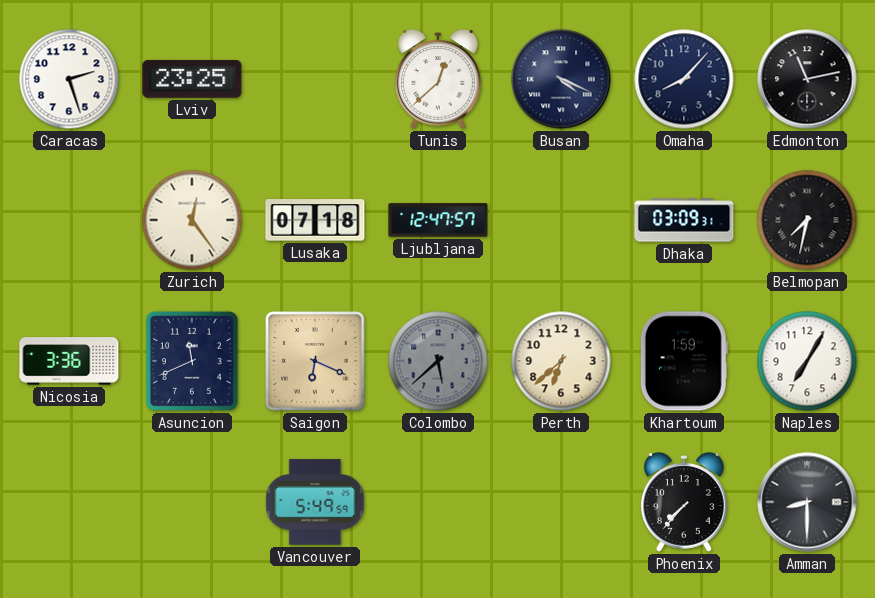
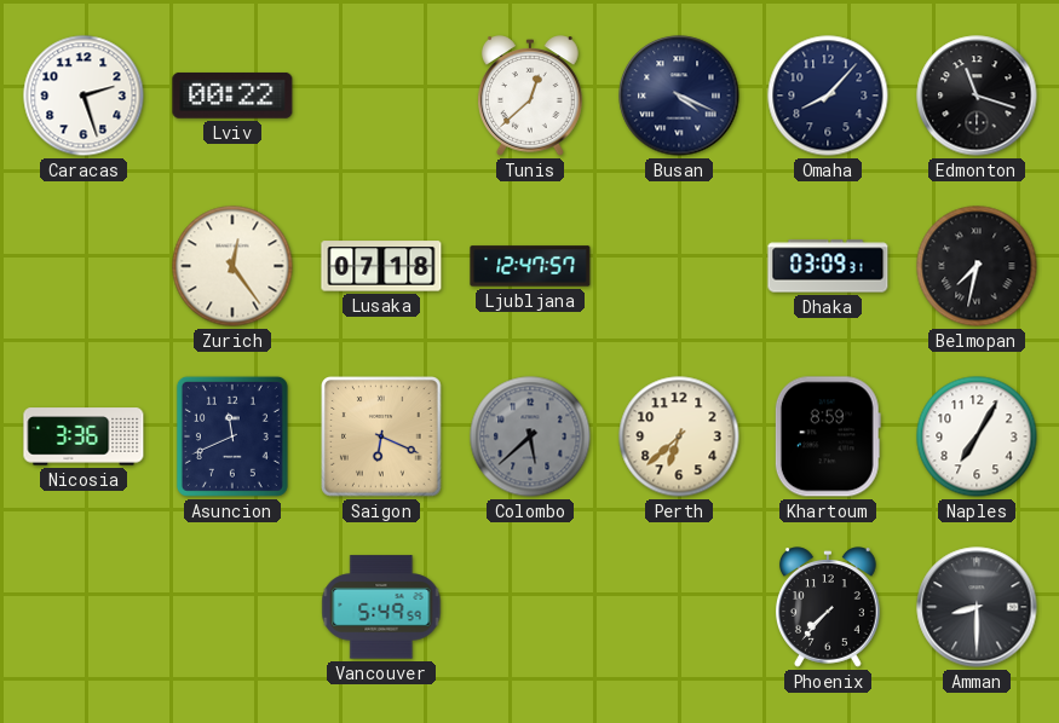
Lviv: 23:25 -> 00:22 (232, 96)
Edmonton: 11:13 -> 11:18 (977, 96)
Khartoum: 1:59 -> 8:59 (828, 436)
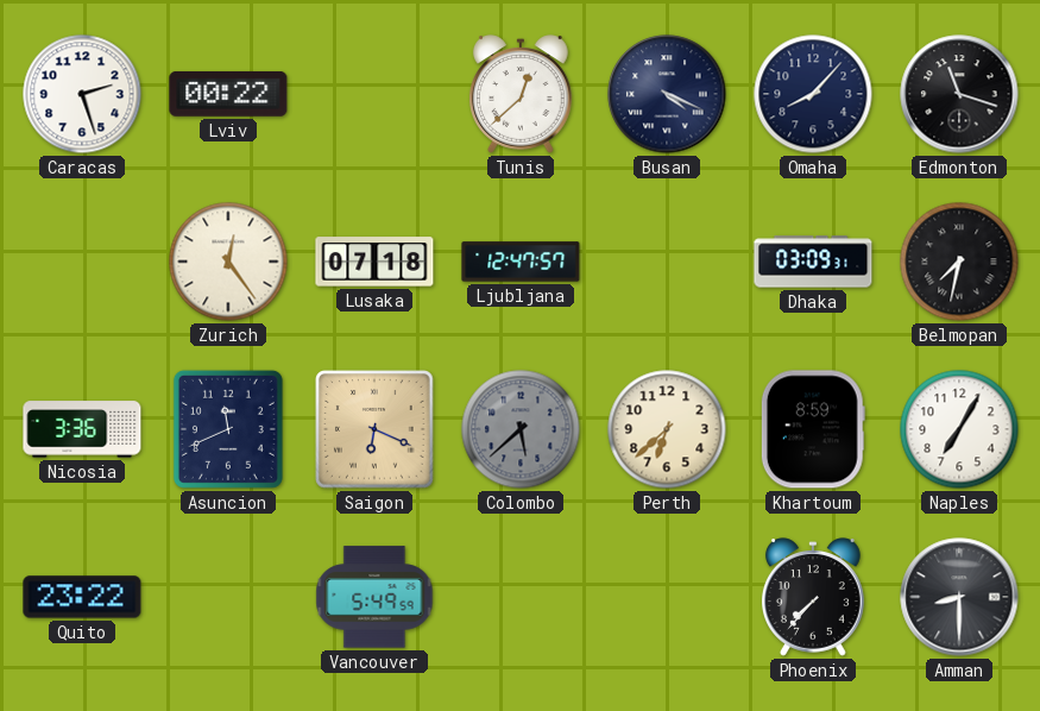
Quito: none -> 23:22 (82, 597)
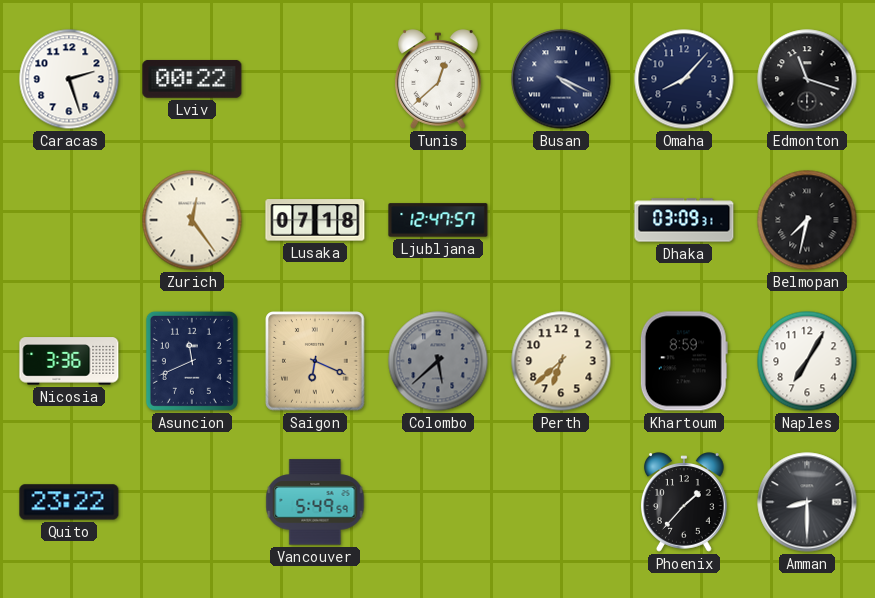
Phoenix: 7:37 -> 1:37 (684, 502)
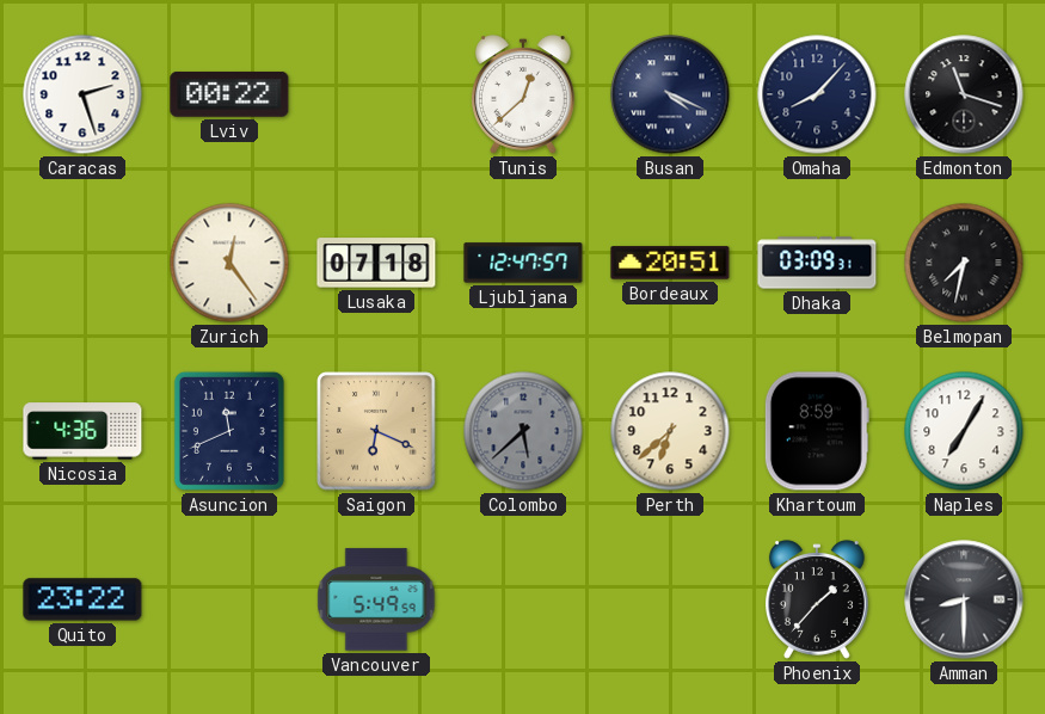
Bordeaux: none -> 20:51 (670, 263)
Nicosia: 3:36 -> 4:36 (82, 431)
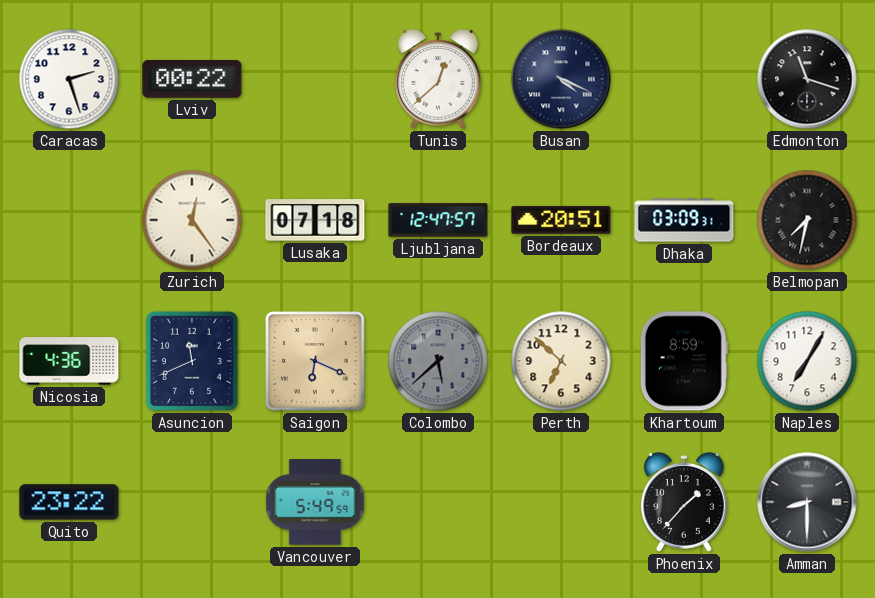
Omaha: 8:07 -> none (817, 94)
Perth: 6:38 -> 6:52 (561, 361)
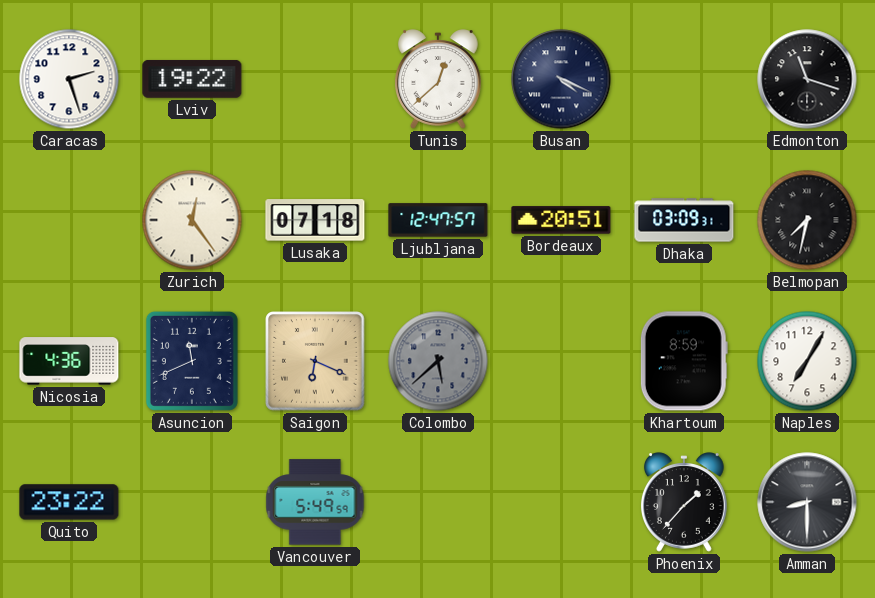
Lviv: 00:22 -> 19:22 (192, 79)
Perth: 6:52 -> none (561, 361)
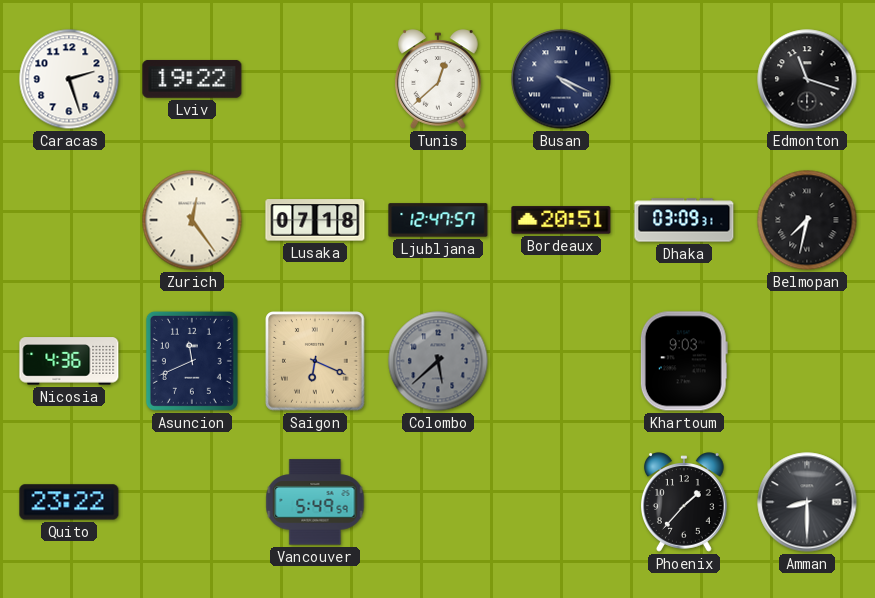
Khartoum: 8:59 -> 9:03 (684, 361)
Naples: 7:05 -> none (807, 361)
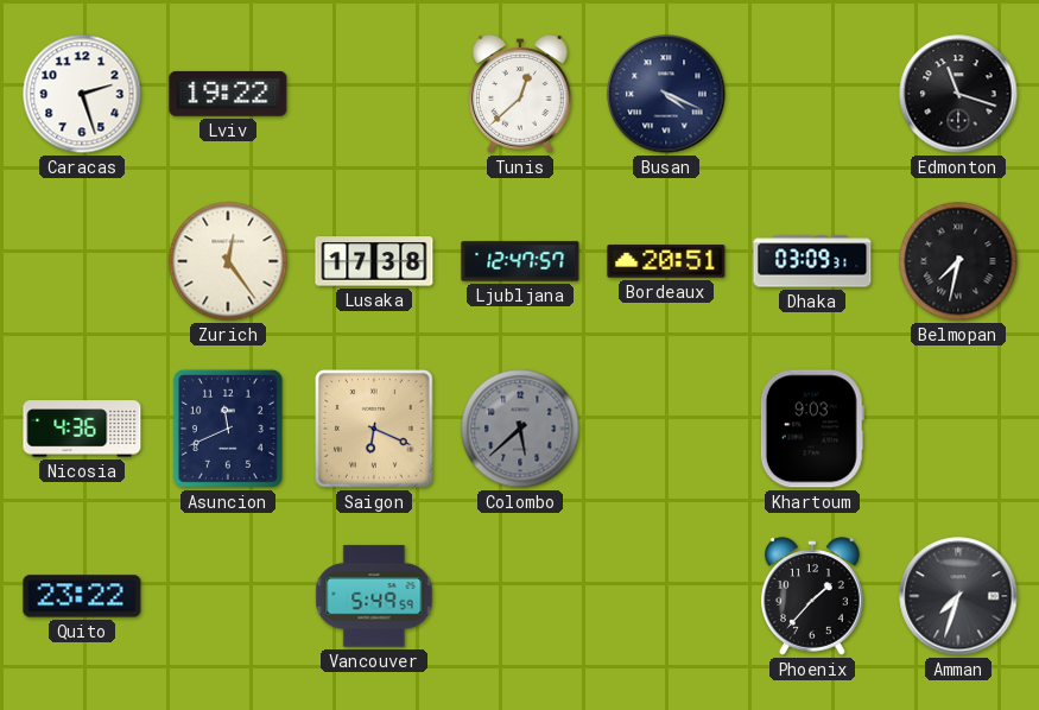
Lusaka: 07:18 -> 17:38 (374, 261)
Amman: 8:30 -> 7:33 (958, 596)
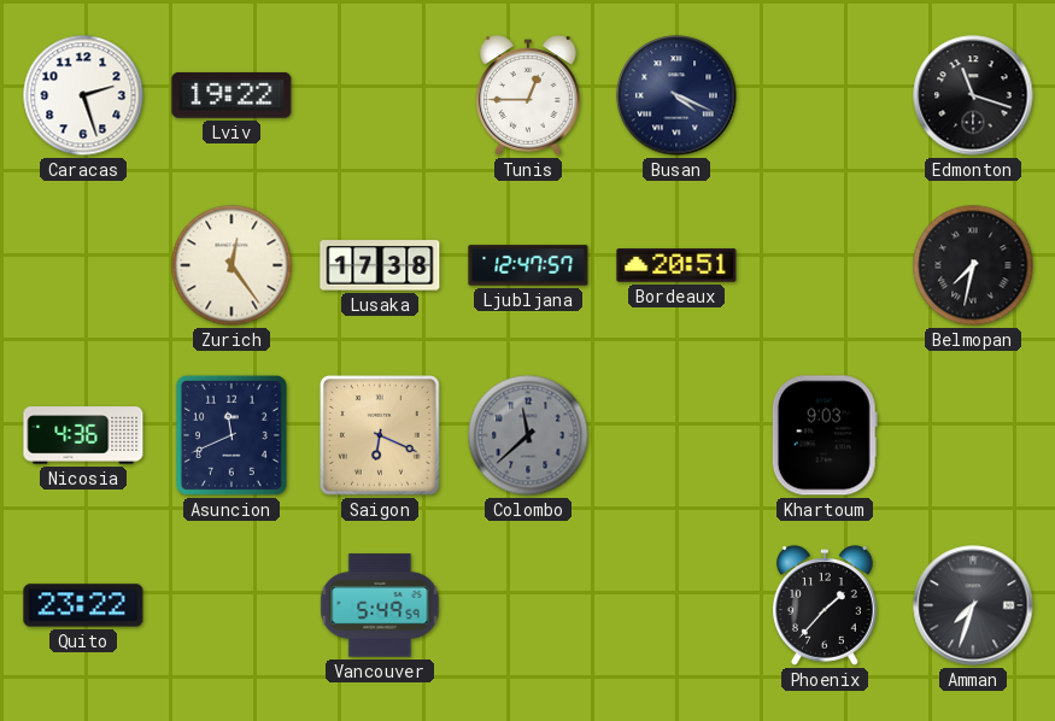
Tunis: 12:38 -> 12:45 (528, 95)
Dhaka: 03:09 -> none (812, 261)
Colombo: 5:38 -> 11:38 (528, 435)
